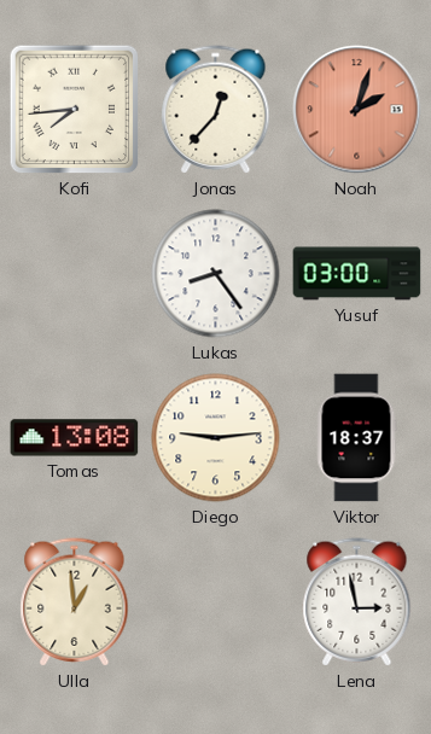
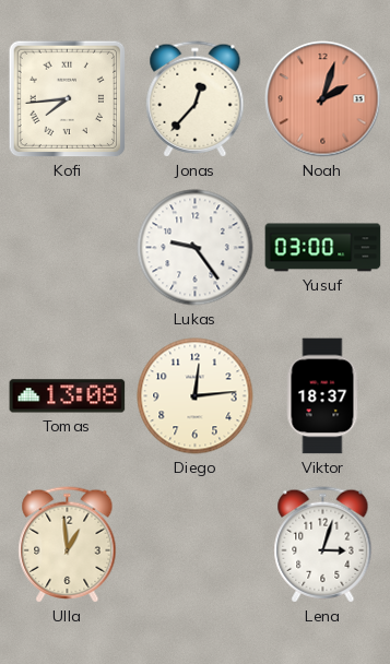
Lukas: 8:24 -> 9:24 (196, 248)
Diego: 9:14 -> 12:14 (196, 396)
Lena: 2:58 -> 3:03 (323, 545)
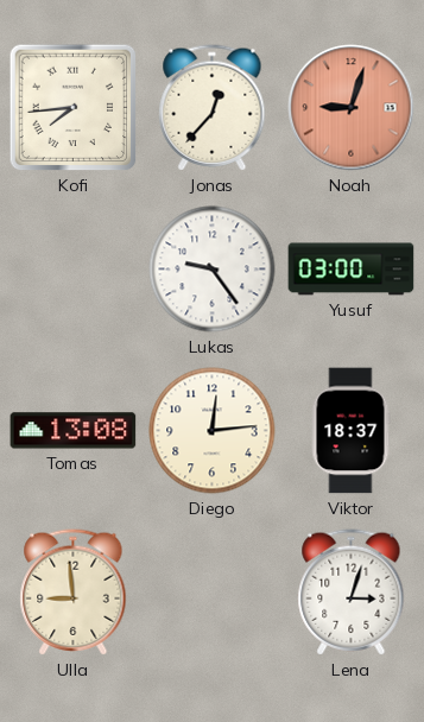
Noah: 2:03 -> 9:03 (352, 108)
Ulla: 12:59 -> 8:59 (74, 593)
